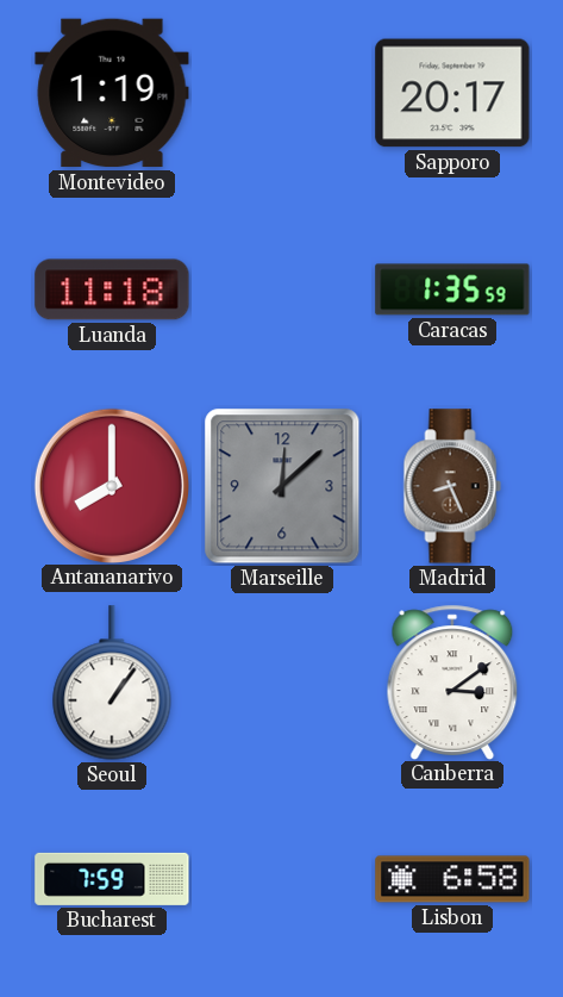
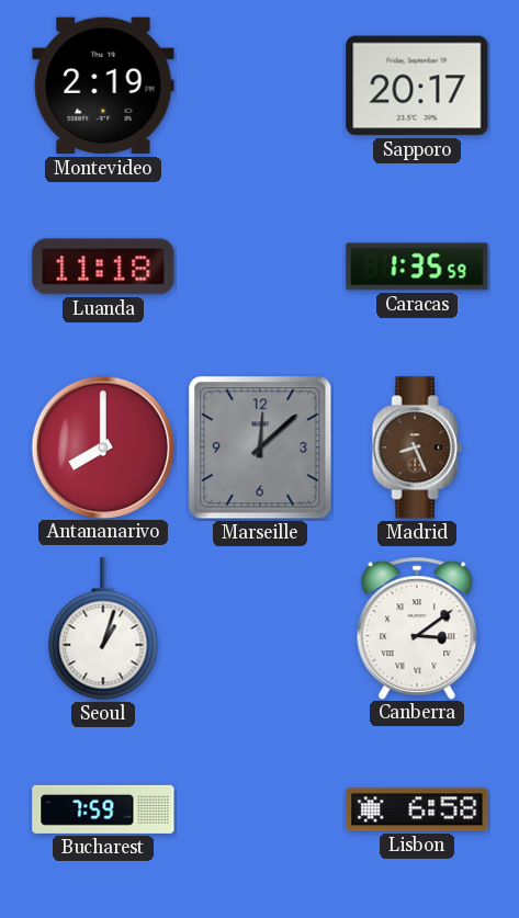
Montevideo: 1:19 -> 2:19 (103, 86)
Seoul: 1:06 -> 1:03 (103, 628)
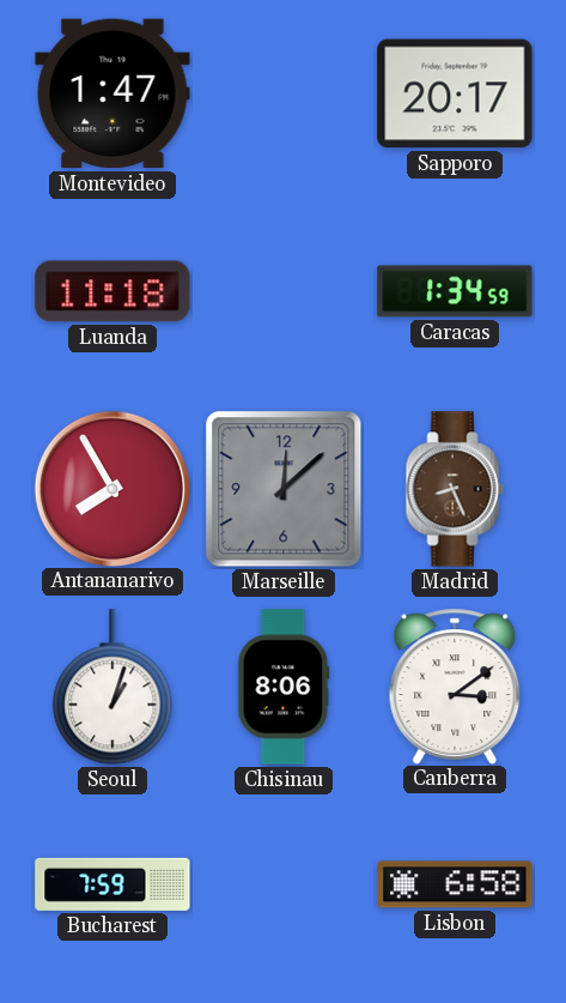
Montevideo: 2:19 -> 1:47 (112, 93)
Caracas: 1:35 -> 1:34 (455, 291)
Antananarivo: 8:00 -> 7:55 (111, 488)
Chisinau: none -> 8:06 (284, 687)
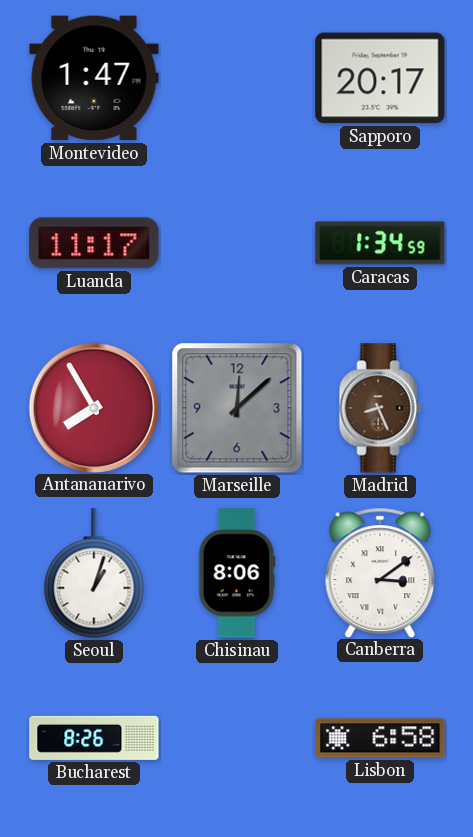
Luanda: 11:18 -> 11:17 (94, 243)
Bucharest: 7:59 -> 8:26 (94, 738)
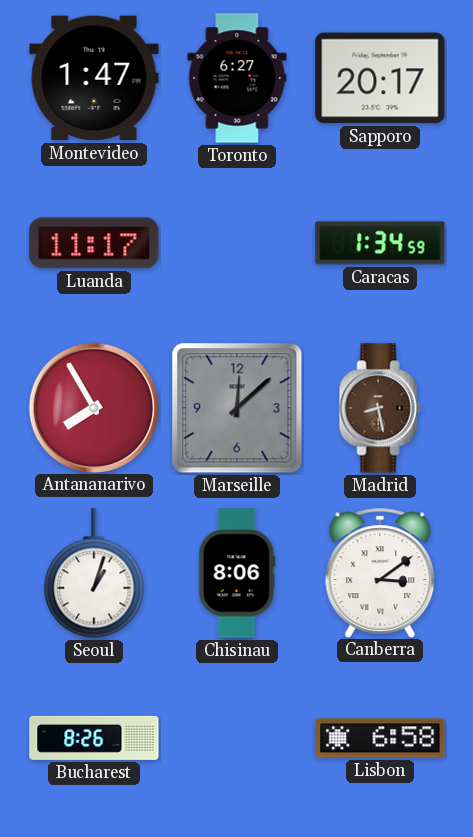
Toronto: none -> 6:27 (237, 78)
Madrid: 8:26 -> 8:28 (380, 408)
